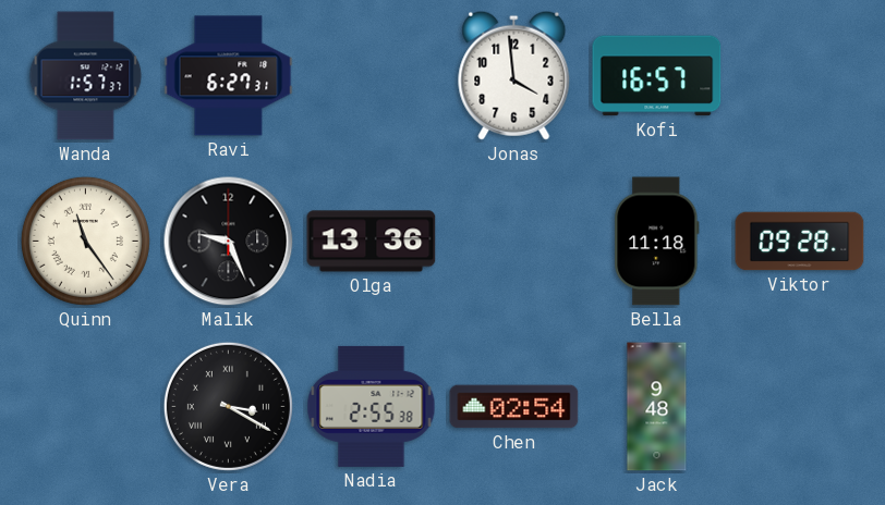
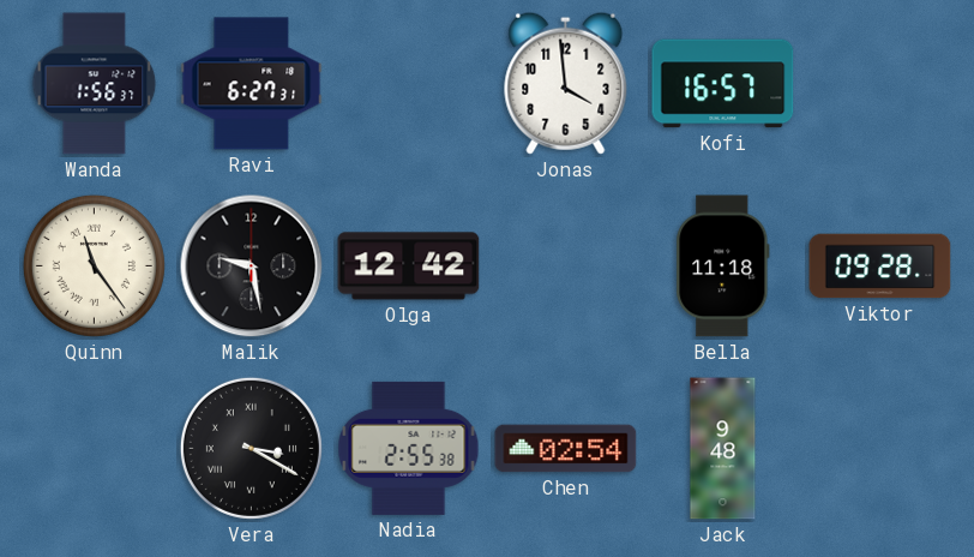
Wanda: 1:57 -> 1:56 (95, 84)
Malik: 9:26 -> 9:28 (252, 266)
Olga: 13:36 -> 12:42 (409, 266)
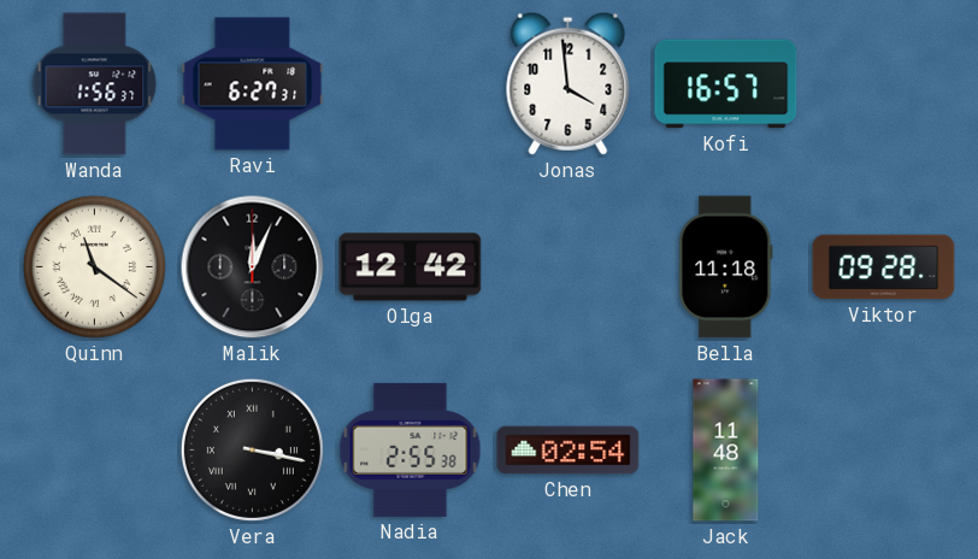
Quinn: 11:24 -> 11:21 (94, 266)
Malik: 9:28 -> 12:04 (253, 267)
Vera: 3:20 -> 3:17 (252, 449)
Jack: 9:48 -> 11:48 (726, 451)
